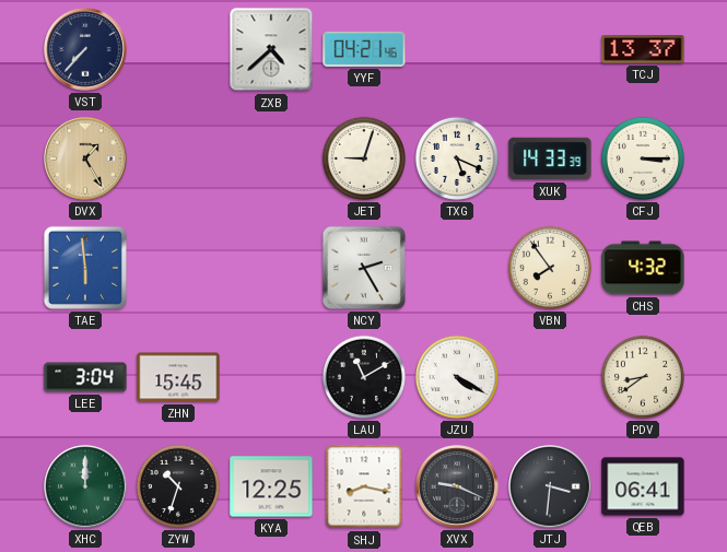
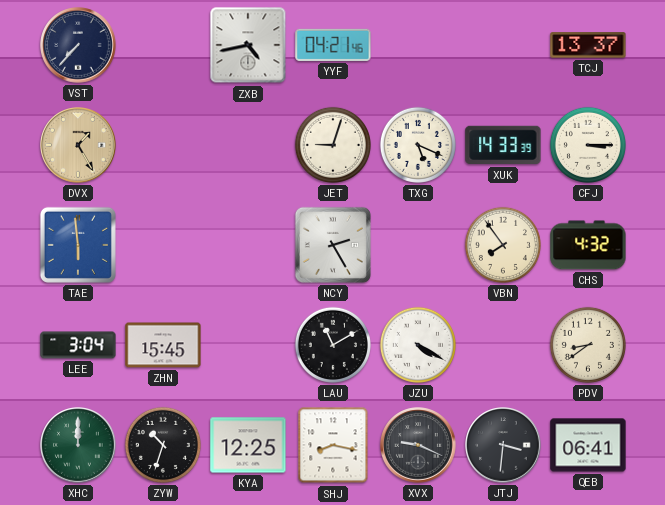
ZXB: 4:38 -> 4:43 (248, 45)
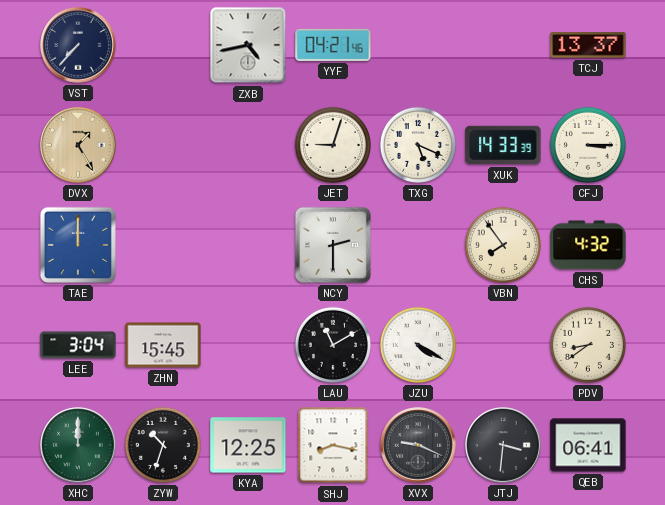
TAE: 5:59 -> 12:00 (78, 245)
NCY: 2:25 -> 2:30 (333, 245)
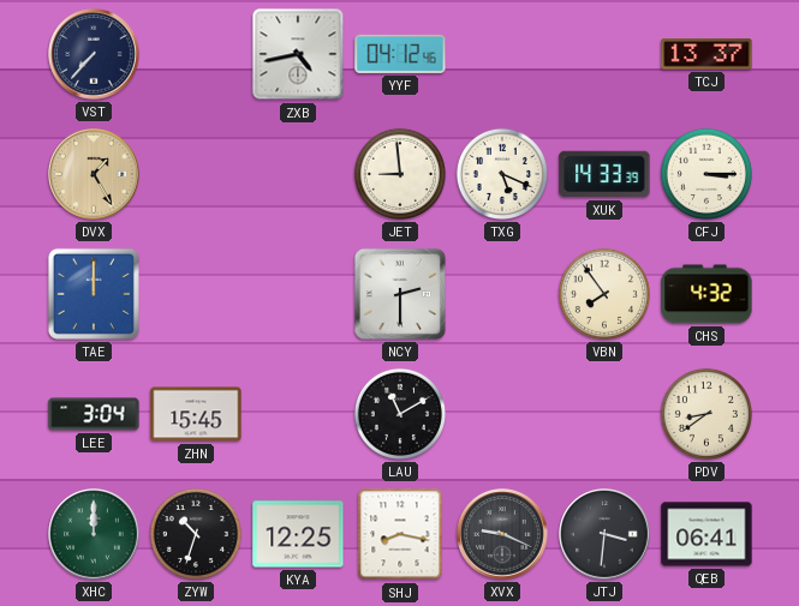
YYF: 04:21 -> 04:12 (400, 54)
JET: 9:03 -> 8:59 (400, 174)
JZU: 4:20 -> none (418, 345)
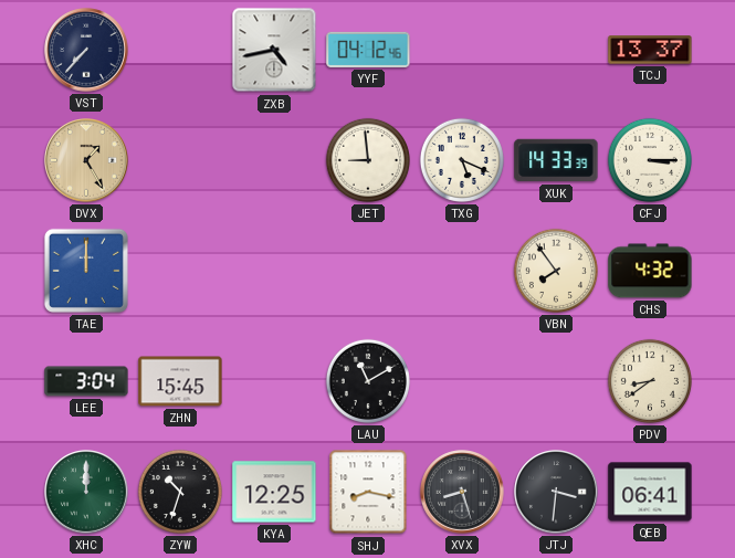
NCY: 2:30 -> none (400, 294)
XVX: 9:19 -> 8:27 (462, 492)
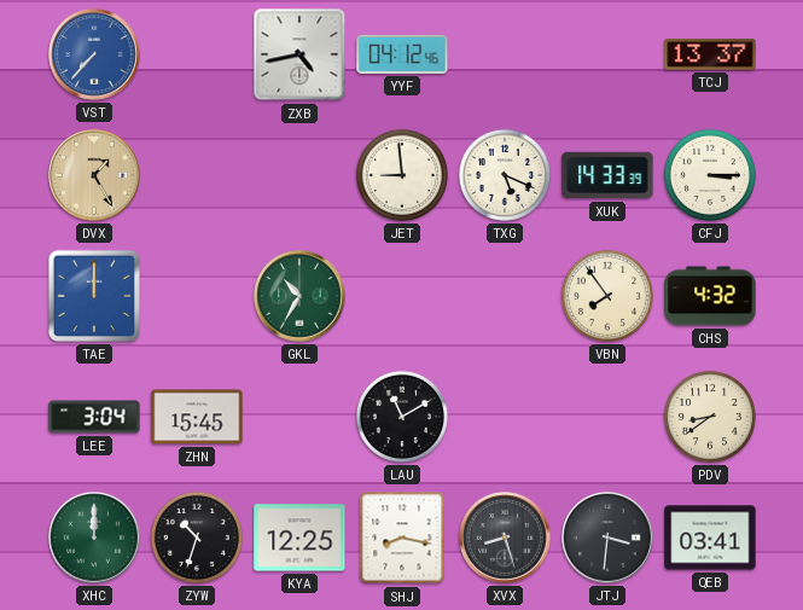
VST dial: navy -> blue (94, 54)
GKL: none -> 10:35 (299, 296)
QEB: 06:41 -> 03:41 (710, 538)
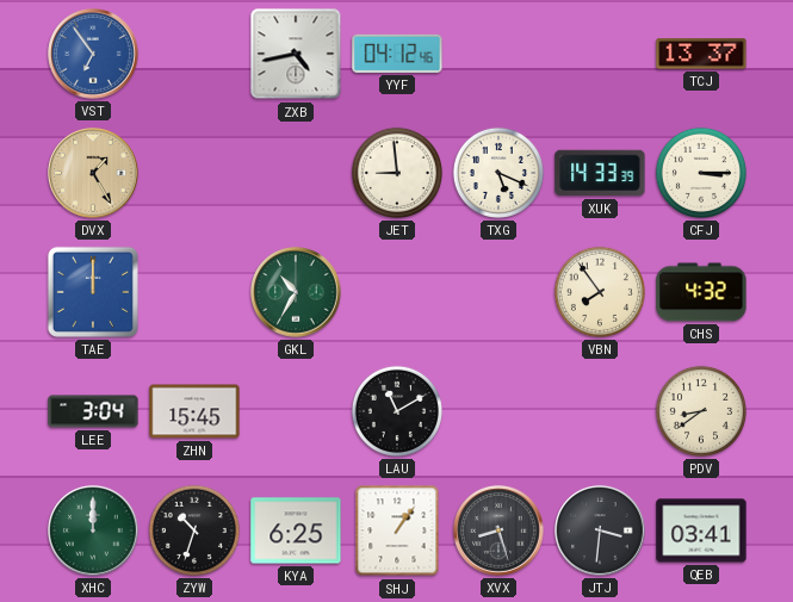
VST: 7:37 -> 6:54 (93, 54)
KYA: 12:25 -> 6:25 (296, 530)
SHJ: 8:17 -> 1:06 (397, 530)
